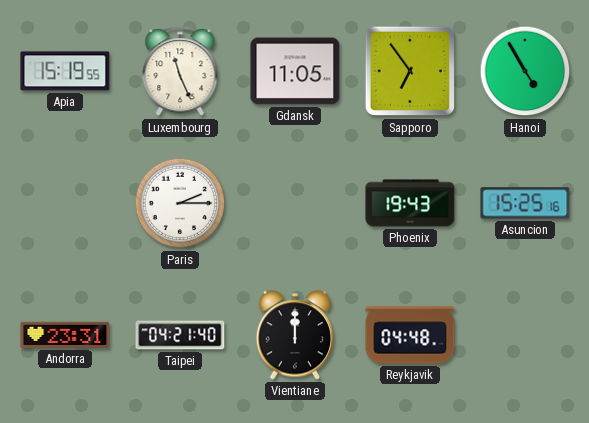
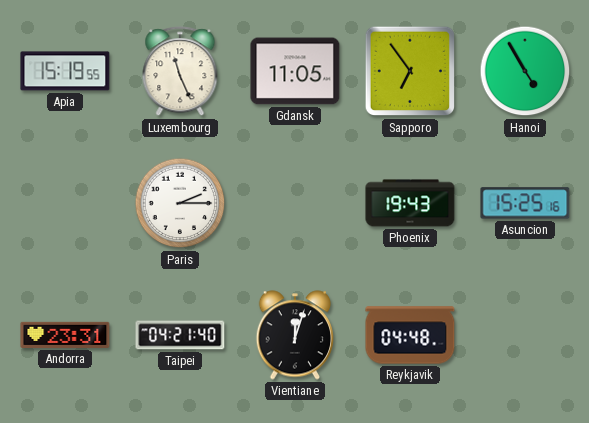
Vientiane: 12:00 -> 12:03 (294, 335)
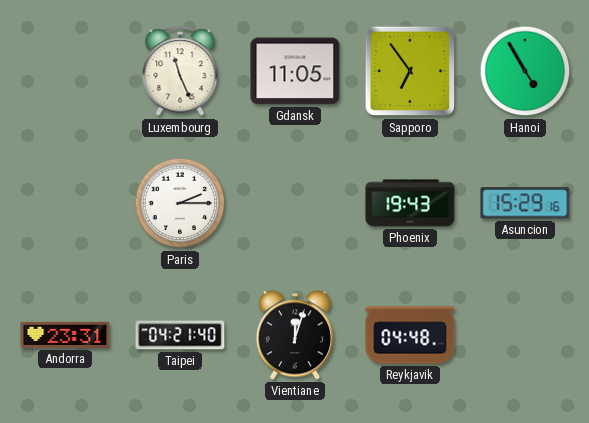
Apia: 15:19 -> none (65, 71)
Asuncion: 15:25 -> 15:29 (525, 203)
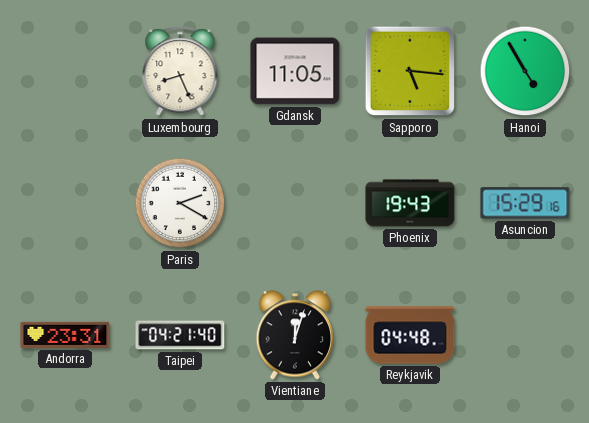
Luxembourg: 11:26 -> 8:26 (180, 72)
Sapporo: 6:54 -> 5:16 (410, 71)
Paris: 2:15 -> 2:20 (180, 203)
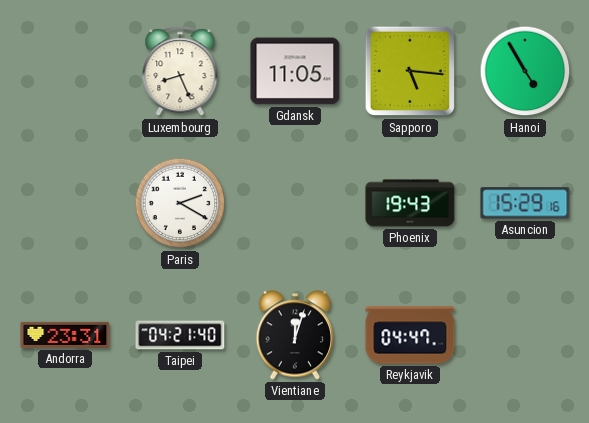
Reykjavik: 04:48 -> 04:47 (410, 335)
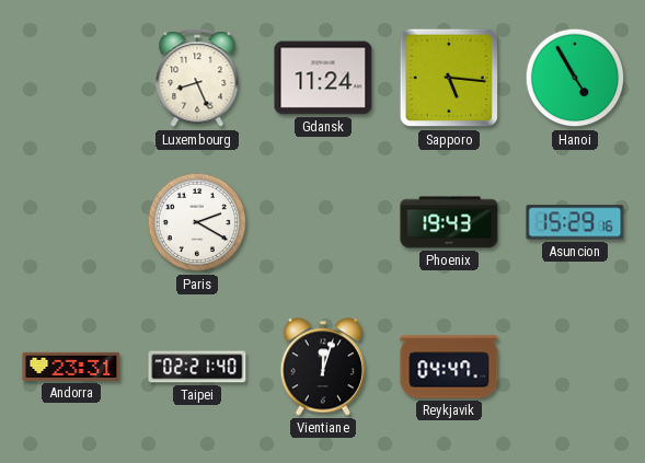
Gdansk: 11:05 -> 11:24 (323, 78)
Taipei: 04:21 -> 02:21 (197, 367)
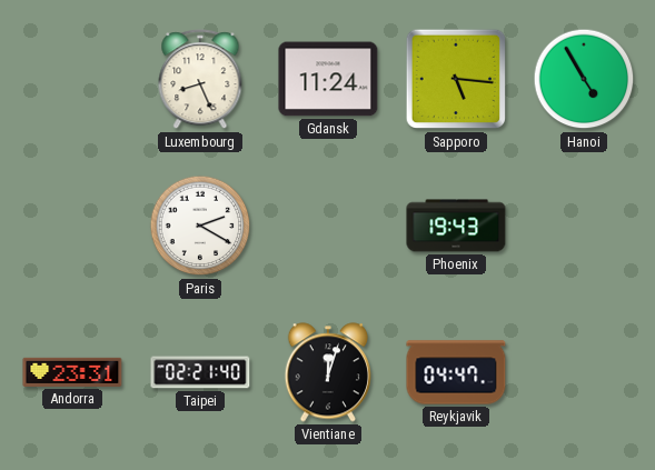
Asuncion: 15:29 -> none (575, 222)
